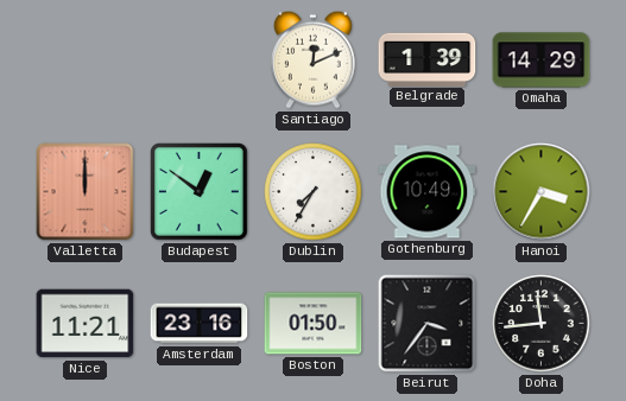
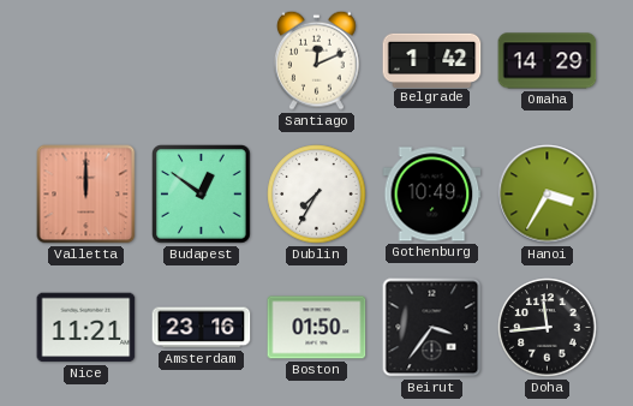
Belgrade: 1:39 -> 1:42 (432, 60)
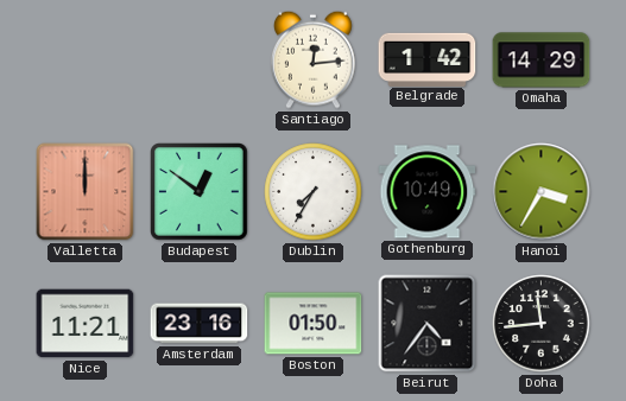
Santiago: 12:11 -> 12:14 (312, 59)
Beirut: 3:36 -> 4:36 (428, 324)
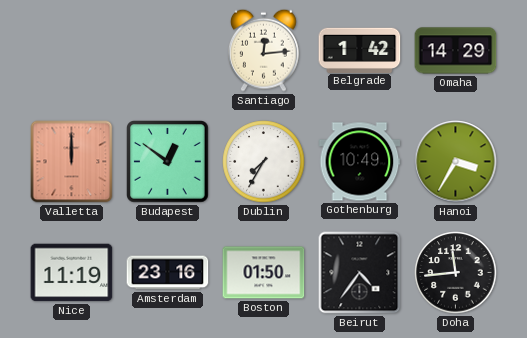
Nice: 11:21 -> 11:19 (72, 273)
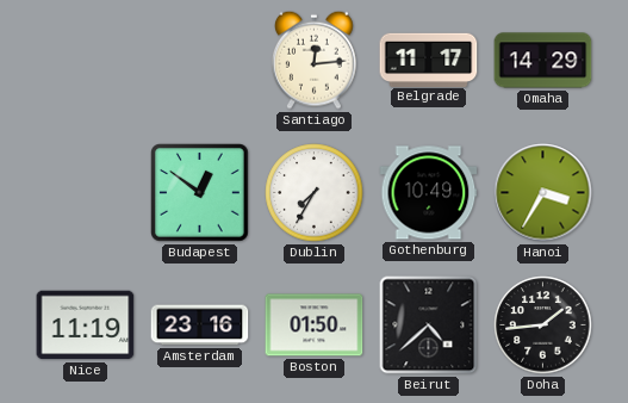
Belgrade: 1:42 -> 11:17 (429, 60)
Valletta: 12:00 -> none (72, 162)
Beirut: 4:36 -> 4:38 (429, 325)
Doha: 11:44 -> 1:44 (543, 325)
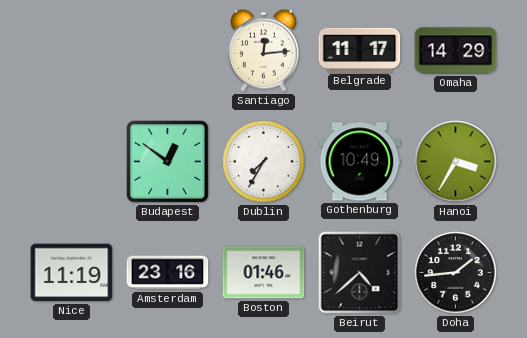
Boston: 01:50 -> 01:46 (264, 273)
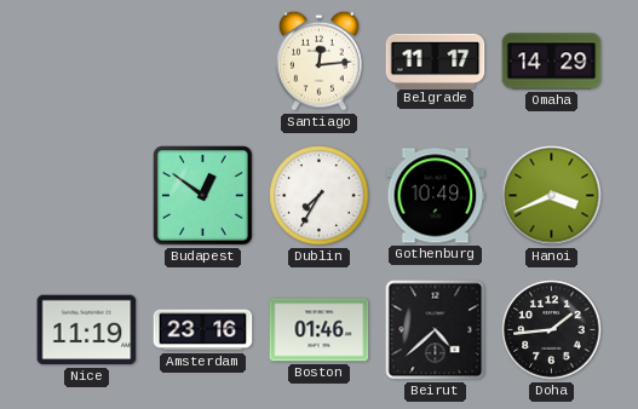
Hanoi: 3:35 -> 3:41 (552, 196)
